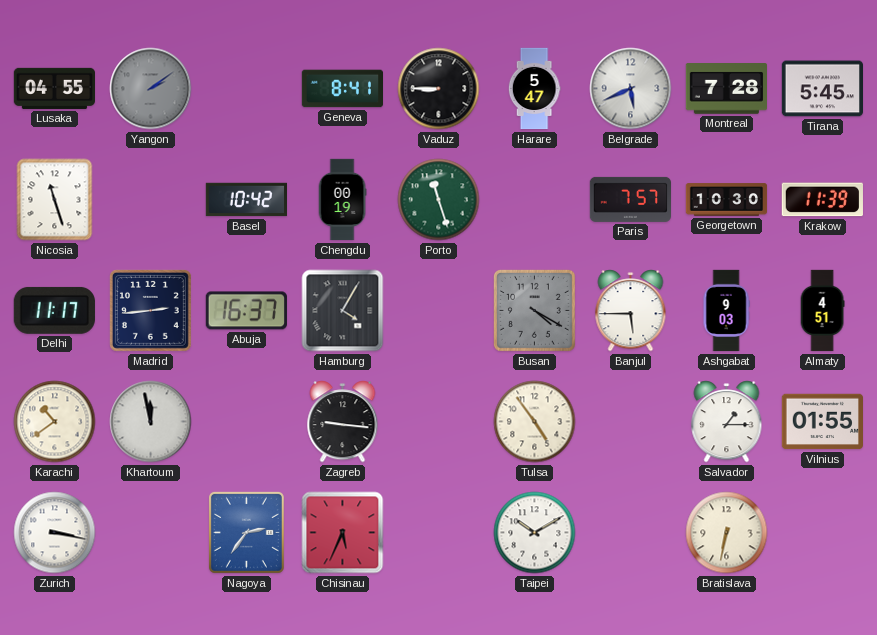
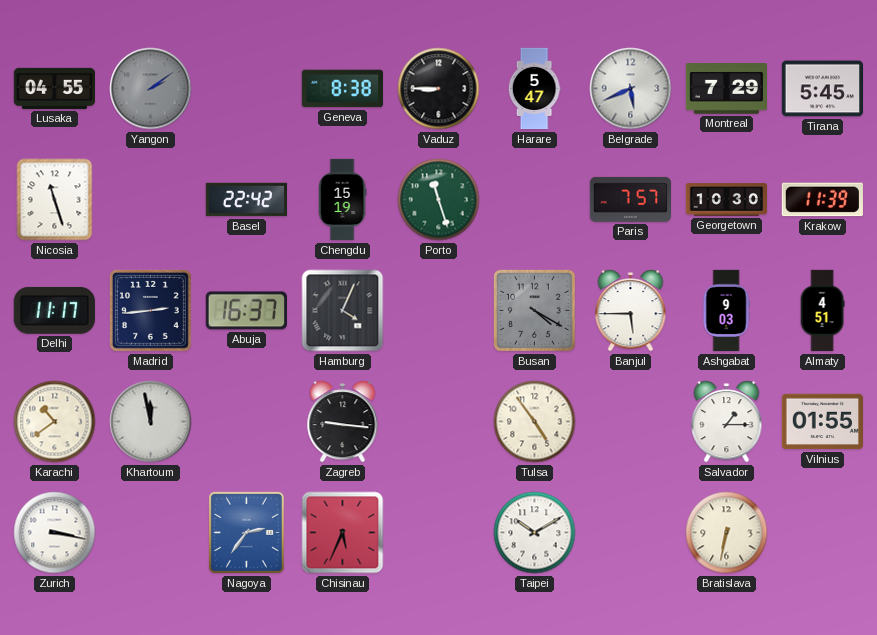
Geneva: 8:41 -> 8:38 (342, 89)
Montreal: 7:28 -> 7:29 (726, 89)
Basel: 10:42 -> 22:42 (247, 200)
Chengdu: 00:19 -> 15:19 (342, 200)
Hamburg: 4:05 -> 4:04 (343, 311)
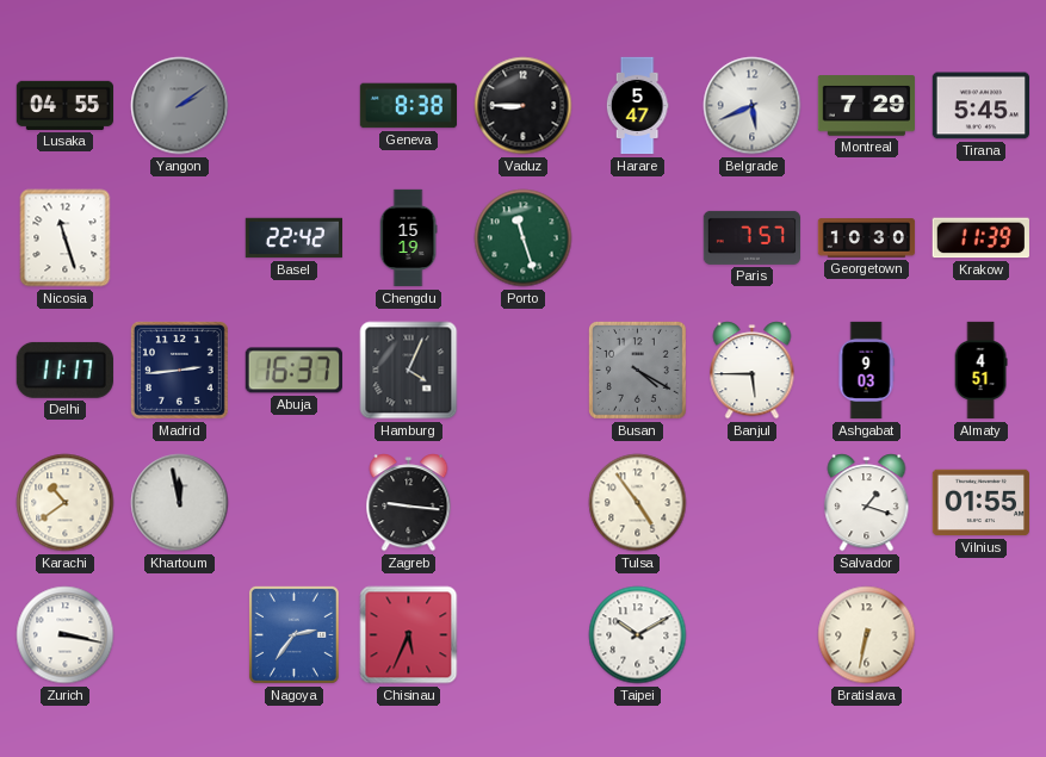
Salvador: 1:15 -> 1:18 (867, 503)
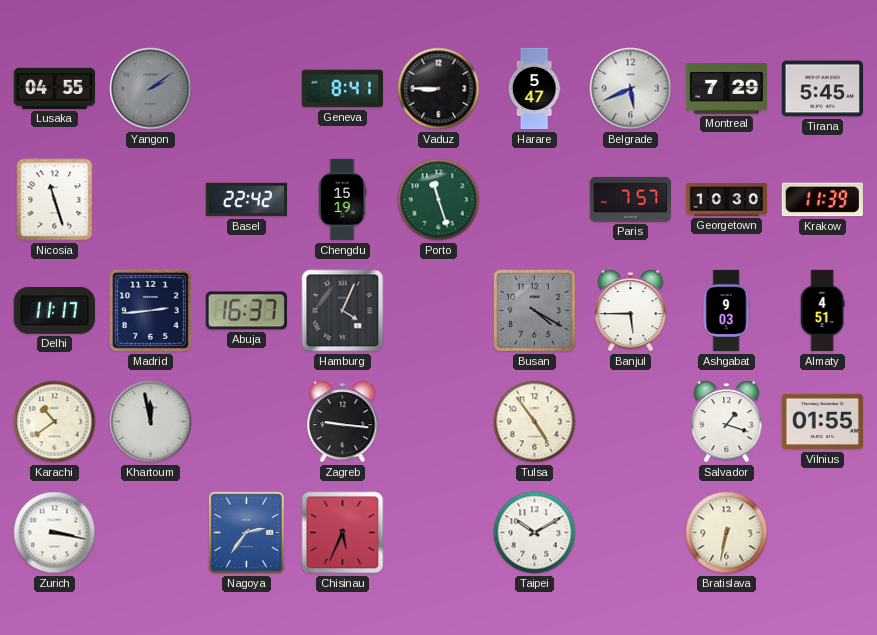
Geneva: 8:38 -> 8:41 (342, 89)
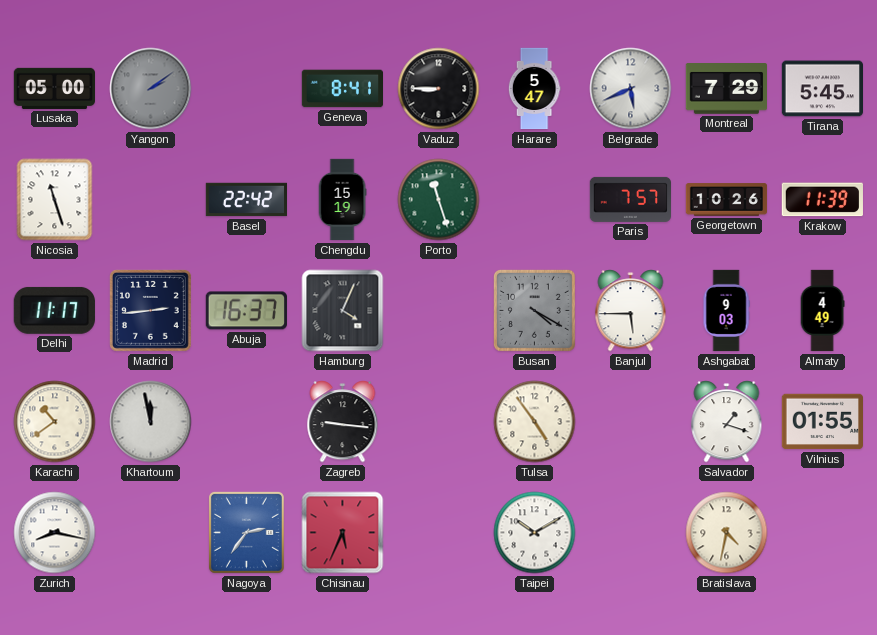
Lusaka: 04:55 -> 05:00 (54, 88)
Georgetown: 10:30 -> 10:26 (727, 200)
Almaty: 4:51 -> 4:49 (822, 311)
Zurich: 3:17 -> 8:17 (55, 533)
Bratislava: 6:32 -> 4:32 (727, 533)
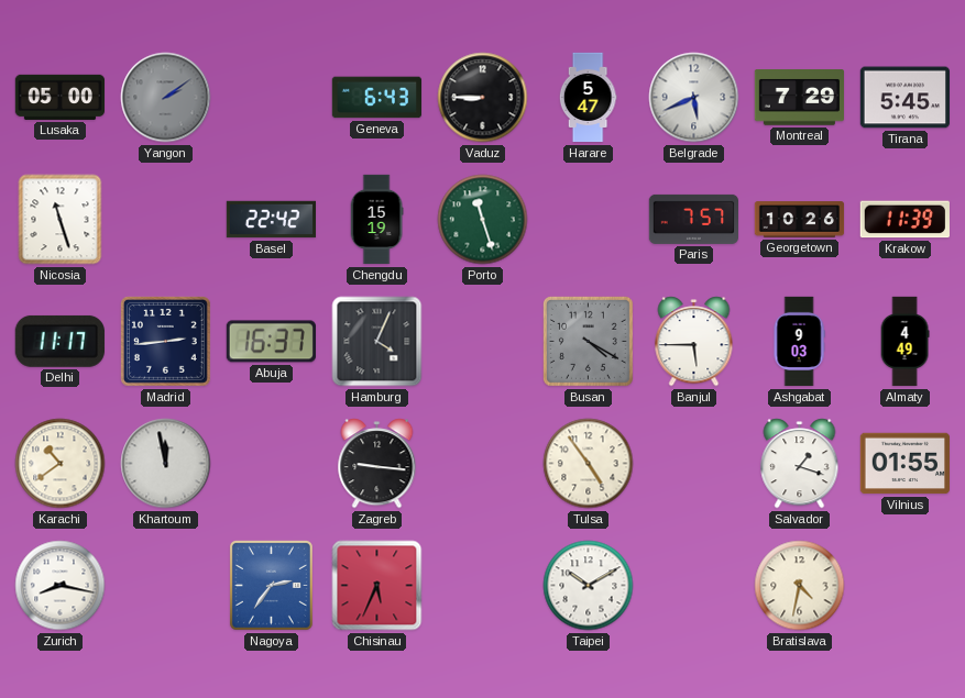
Geneva: 8:41 -> 6:43 (376, 98)
